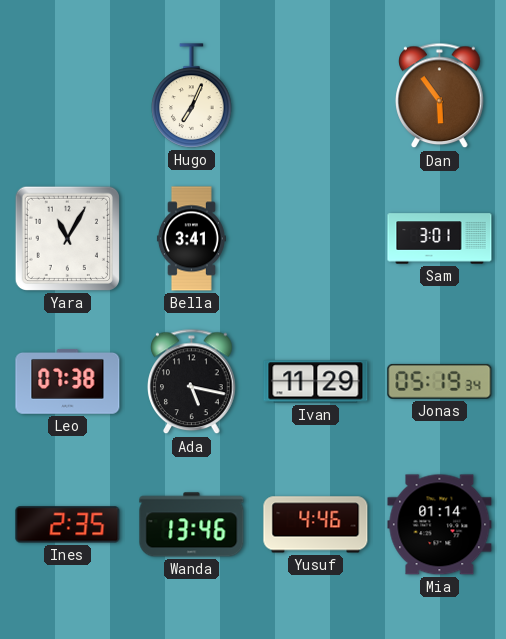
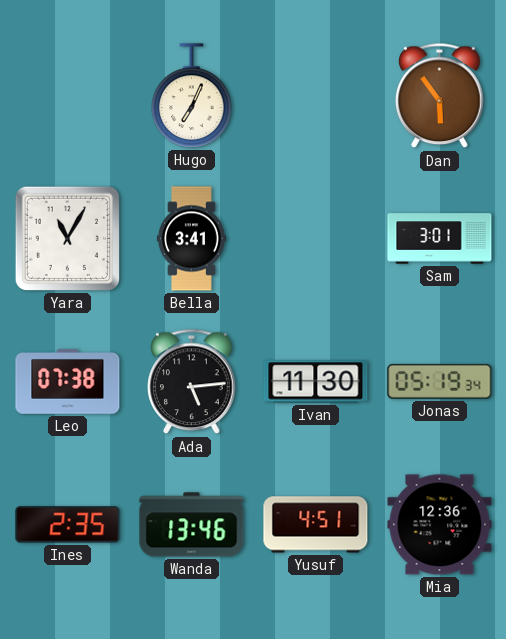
Ada: 5:17 -> 5:14 (192, 382)
Ivan: 11:29 -> 11:30 (316, 382)
Yusuf: 4:46 -> 4:51 (316, 525)
Mia: 01:14 -> 12:36 (440, 525)
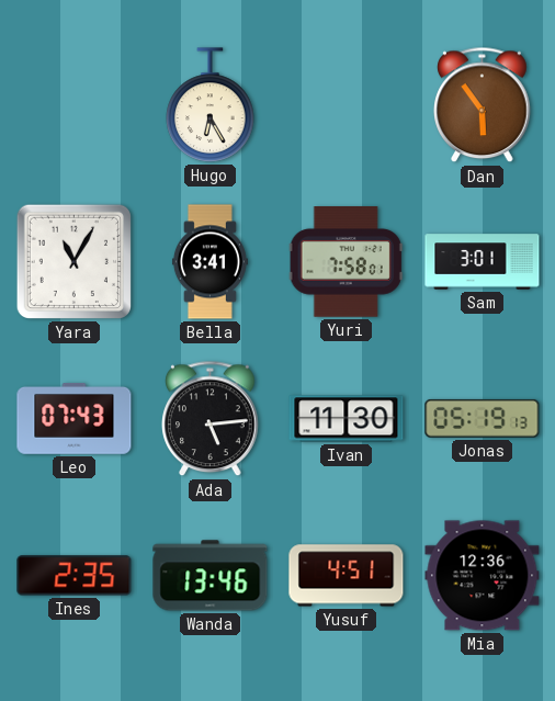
Hugo: 7:04 -> 6:25 (211, 105)
Yuri: none -> 7:58 (346, 262)
Leo: 07:38 -> 07:43 (75, 419)
Jonas: 05:19:34 -> 05:19:13 (483, 418)
